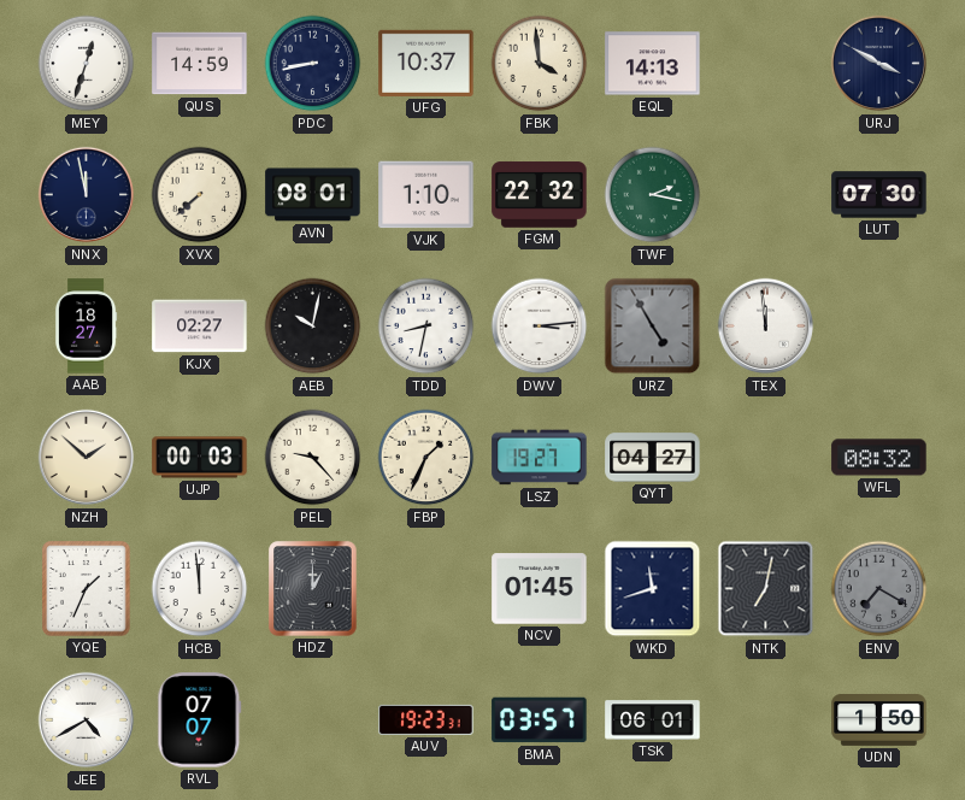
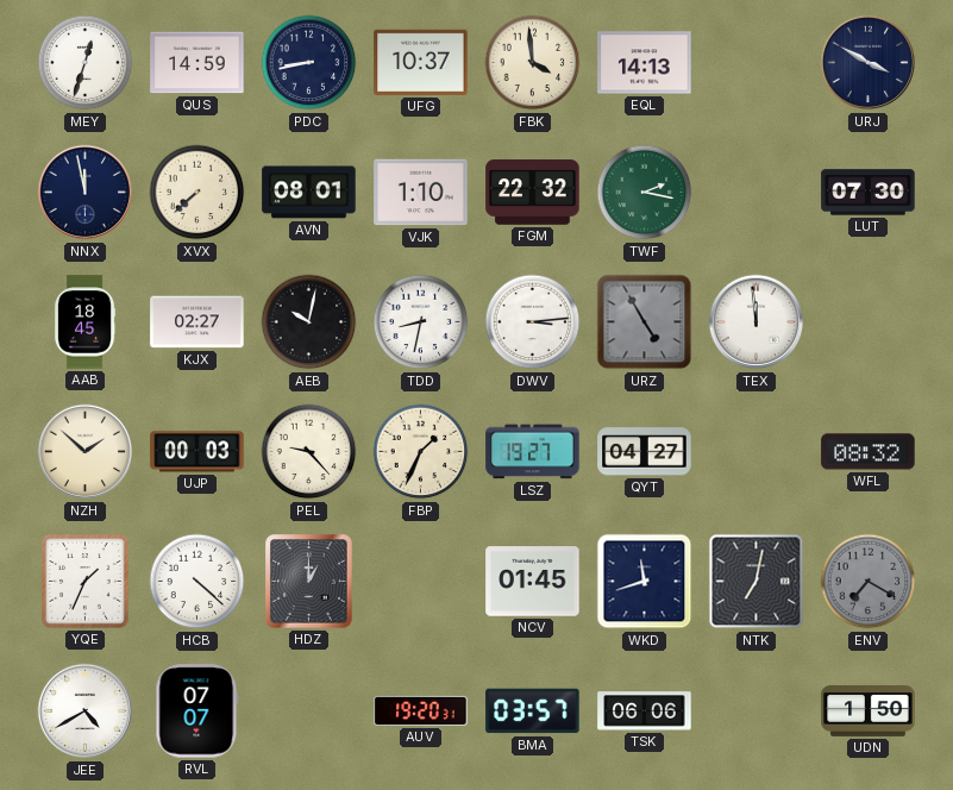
AAB: 18:27 -> 18:45 (84, 322)
HCB: 11:59 -> 4:22 (198, 582)
AUV: 19:23 -> 19:20 (421, 710)
TSK: 06:01 -> 06:06 (645, 711)
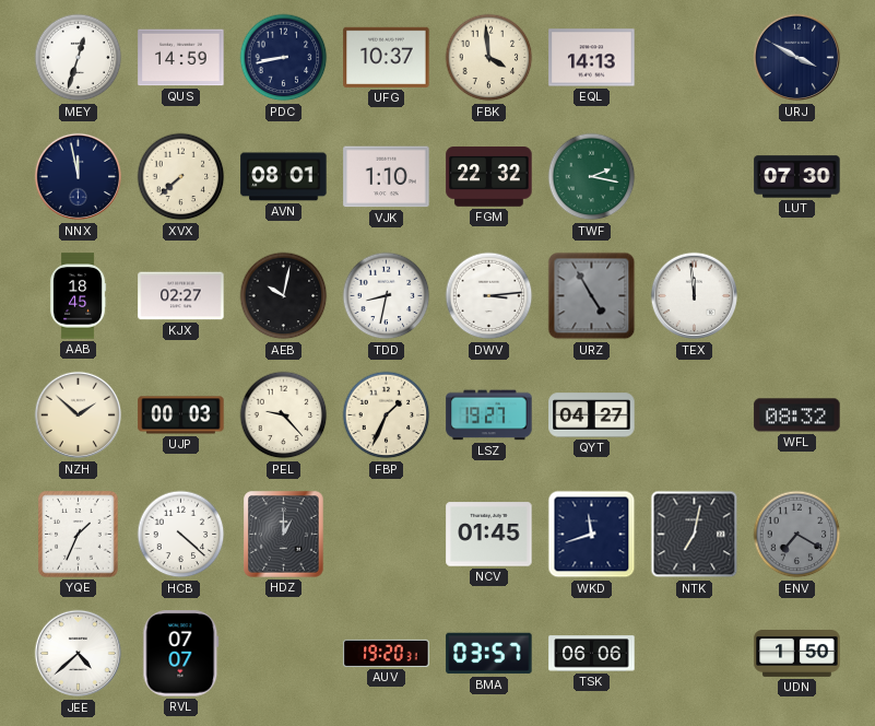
JEE: 4:40 -> 4:38 (79, 654)
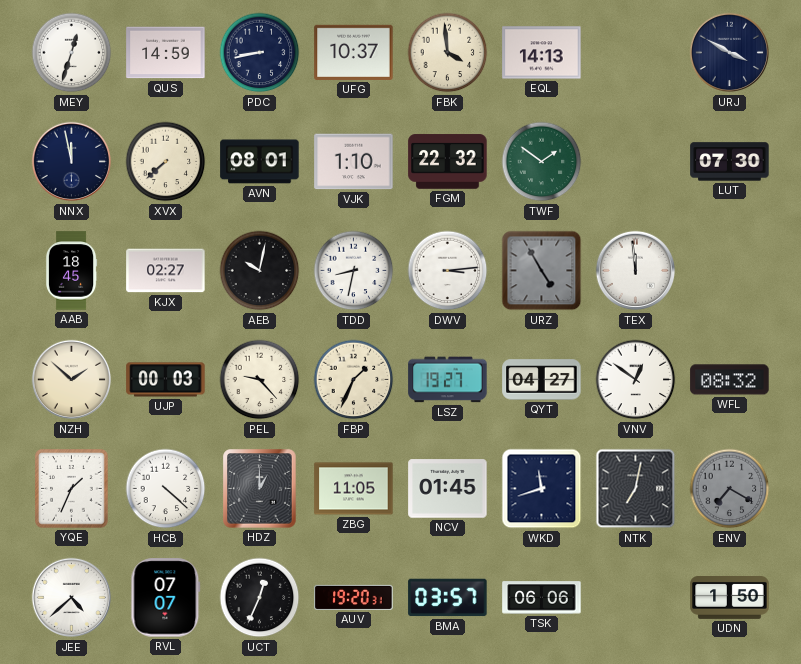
TWF: 2:17 -> 1:51 (542, 162)
VNV: none -> 12:51 (636, 380)
ZBG: none -> 11:05 (354, 489)
UCT: none -> 12:34 (260, 598)
